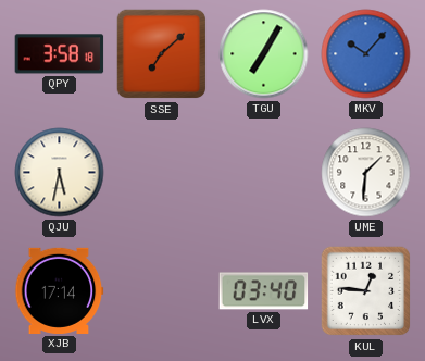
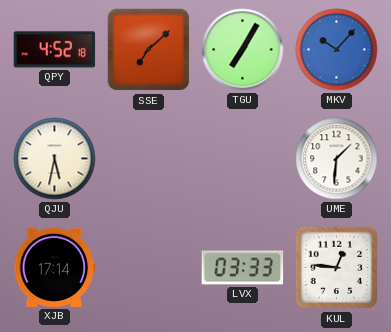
QPY: 3:58 -> 4:52 (55, 50)
LVX: 03:40 -> 03:33 (243, 268)
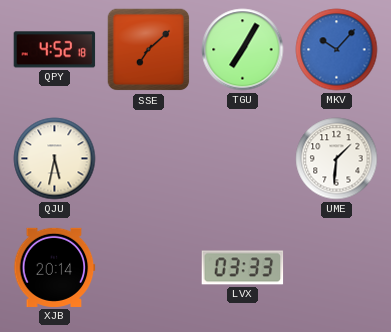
XJB: 17:14 -> 20:14 (55, 267)
KUL: 12:46 -> none (337, 268)
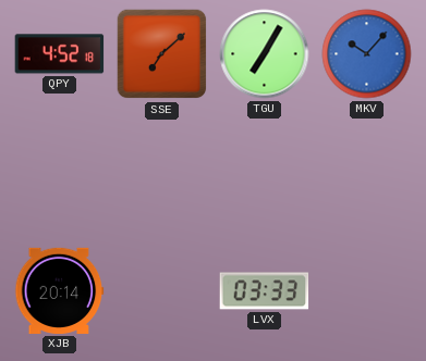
QJU: 5:32 -> none (55, 159)
UME: 1:31 -> none (337, 159)
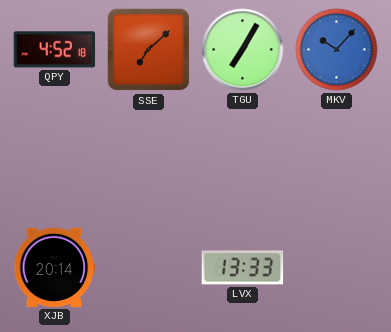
LVX: 03:33 -> 13:33 (243, 268)
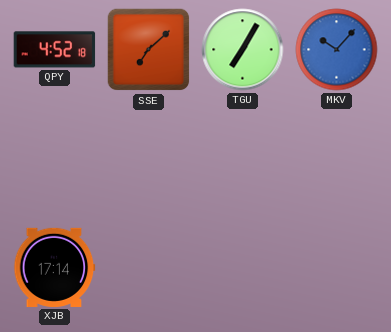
XJB: 20:14 -> 17:14 (55, 267)
LVX: 13:33 -> none (243, 268)
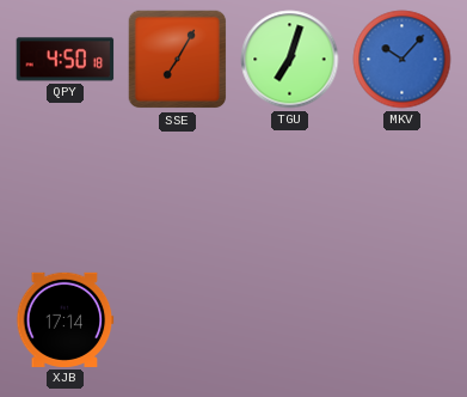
QPY: 4:52 -> 4:50 (66, 60)
SSE: 7:08 -> 7:05 (178, 60)
TGU: 7:05 -> 7:03 (290, 60)
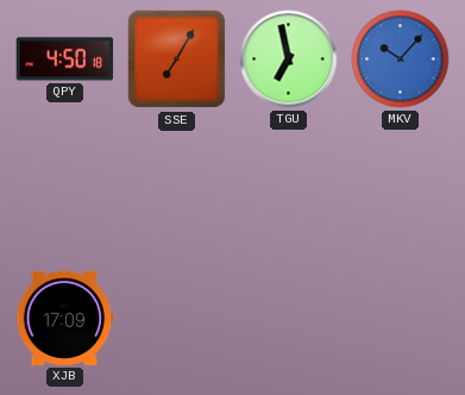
TGU: 7:03 -> 6:58 (289, 59)
XJB: 17:14 -> 17:09 (65, 318)
